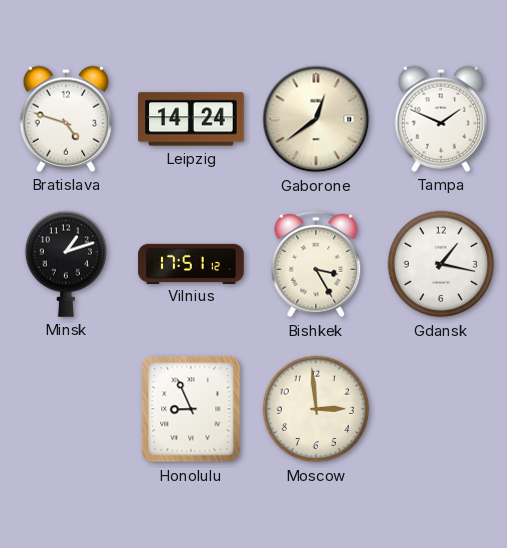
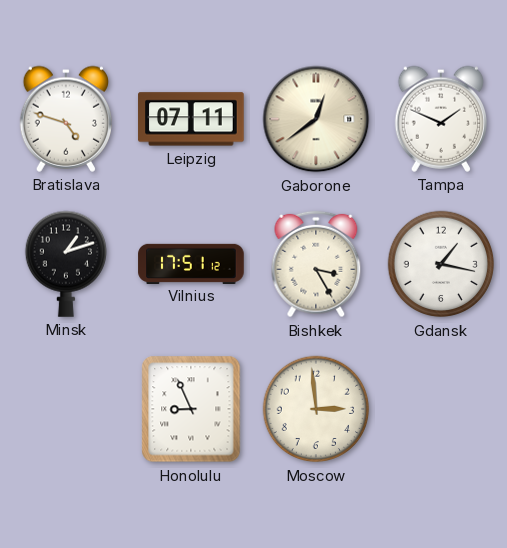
Leipzig: 14:24 -> 07:11 (191, 119)
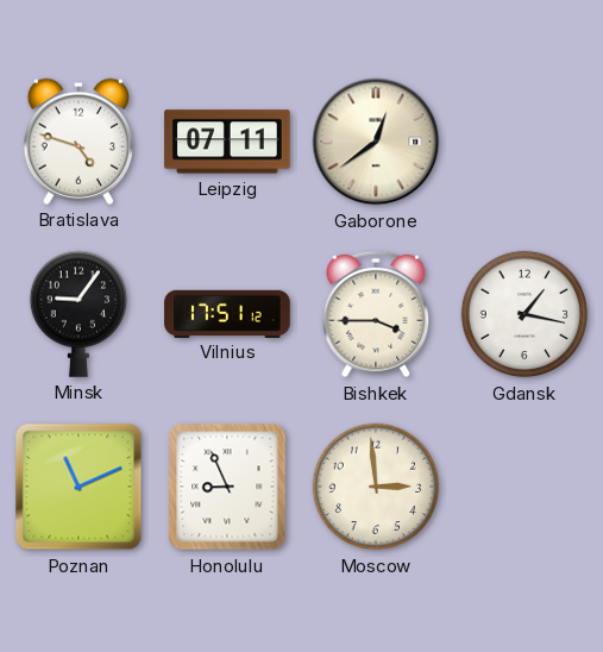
Tampa: 1:49 -> none (440, 119)
Minsk: 1:12 -> 9:06 (77, 314)
Bishkek: 3:25 -> 3:45 (376, 314)
Poznan: none -> 11:11 (78, 487)
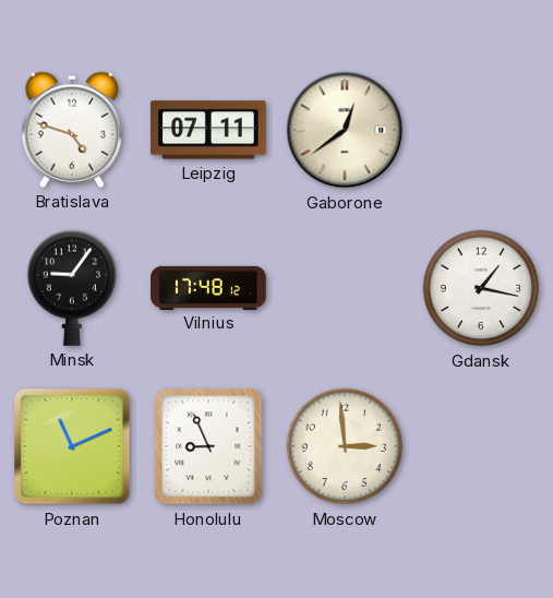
Vilnius: 17:51 -> 17:48 (208, 287)
Bishkek: 3:45 -> none (376, 314)
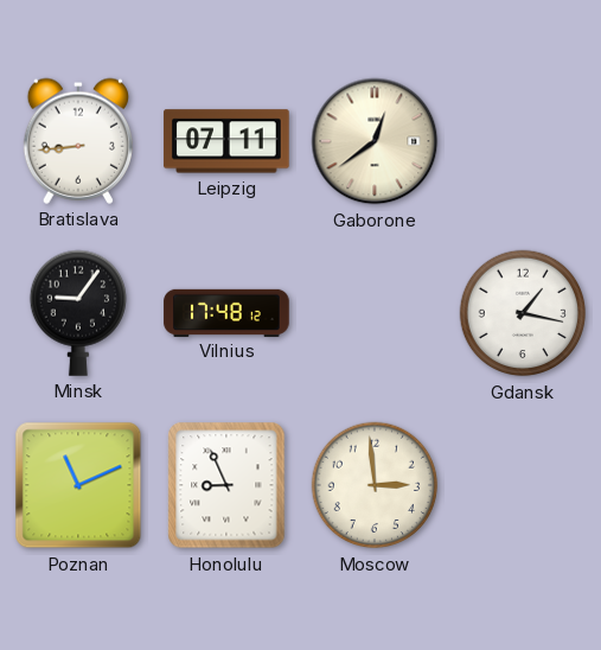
Bratislava: 4:48 -> 8:44 (77, 141)
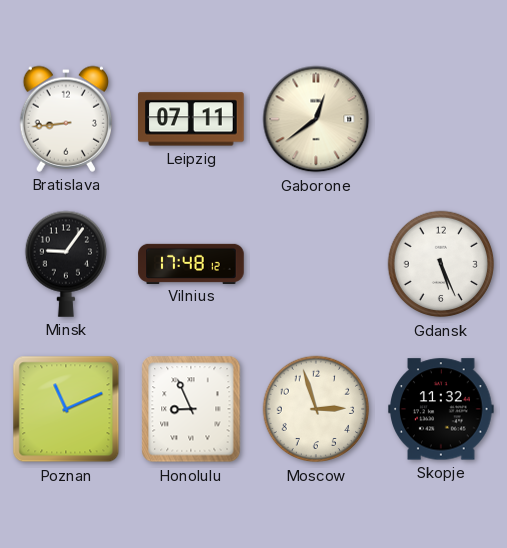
Gdansk: 1:17 -> 5:26 (441, 264)
Moscow: 2:59 -> 2:57 (316, 409)
Skopje: none -> 11:32 (441, 409)
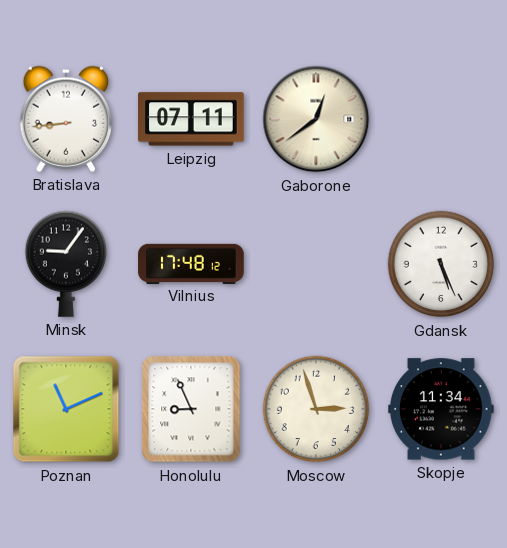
Skopje: 11:32 -> 11:34 (441, 409)
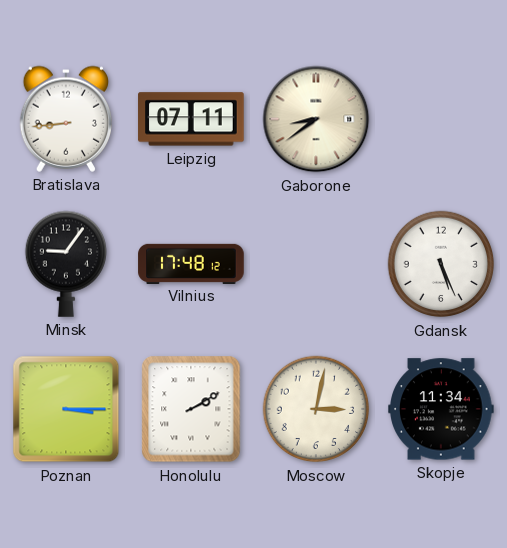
Gaborone: 12:39 -> 8:39 (316, 119)
Poznan: 11:11 -> 3:15 (66, 409)
Honolulu: 8:56 -> 2:10 (191, 409)
Moscow: 2:57 -> 3:02 (316, 409)
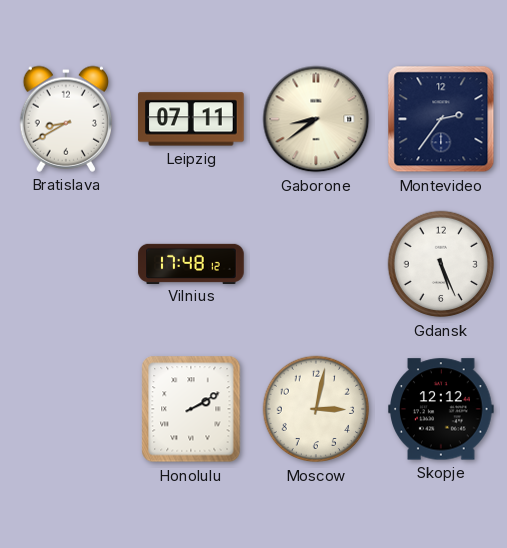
Bratislava: 8:44 -> 8:40 (65, 119)
Montevideo: none -> 2:36 (441, 119)
Minsk: 9:06 -> none (65, 264)
Poznan: 3:15 -> none (66, 409)
Skopje: 11:34 -> 12:12 (441, 409)
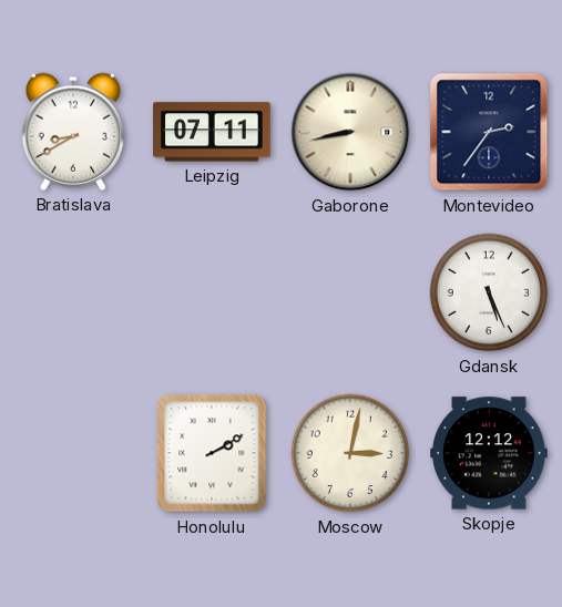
Gaborone: 8:39 -> 8:43 (350, 132)
Vilnius: 17:48 -> none (191, 263)
